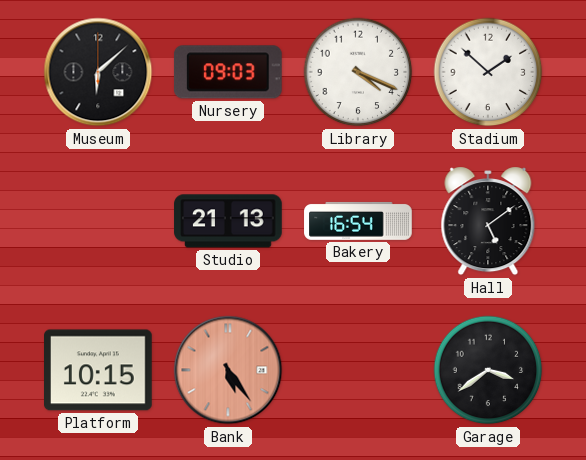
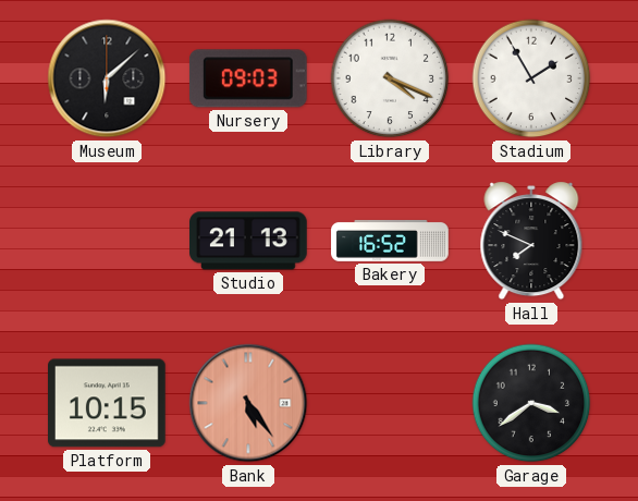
Stadium: 1:52 -> 1:55 (531, 78)
Bakery: 16:54 -> 16:52 (390, 241)
Hall: 5:09 -> 7:49 (531, 241)
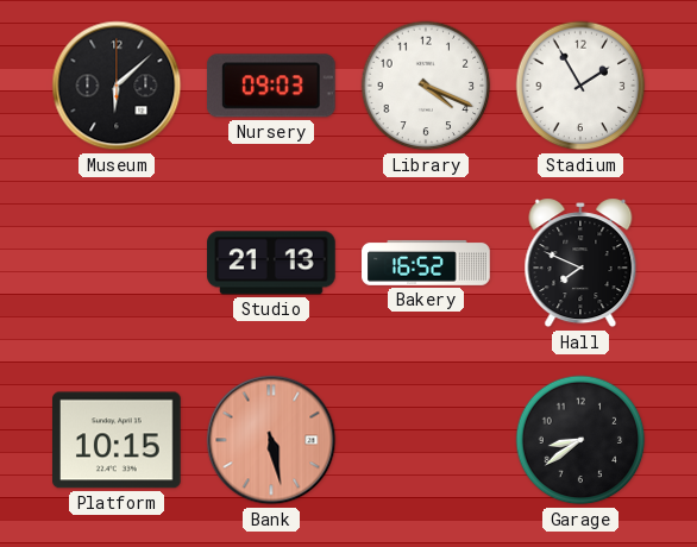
Bank: 5:24 -> 5:28 (271, 440)
Garage: 3:39 -> 8:39 (580, 440)
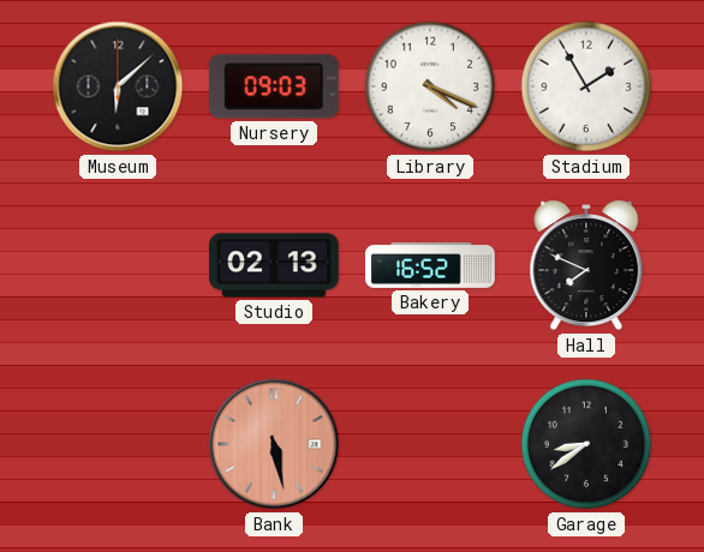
Studio: 21:13 -> 02:13 (274, 265)
Platform: 10:15 -> none (118, 440)
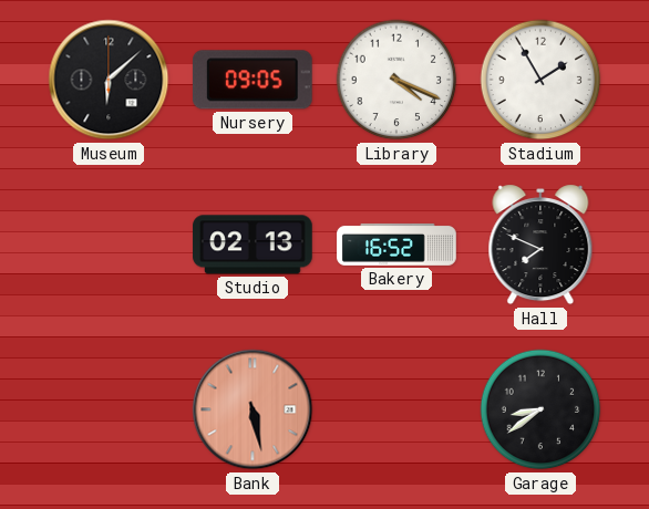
Nursery: 09:03 -> 09:05 (253, 80)
